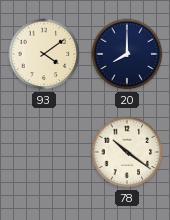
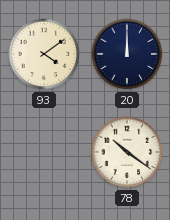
20: 8:00 -> 12:00 (127, 54)
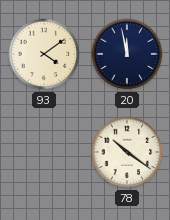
20: 12:00 -> 11:58 (127, 54)
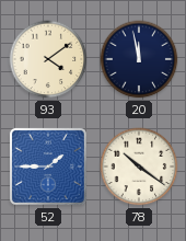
52: none -> 1:45 (48, 167)
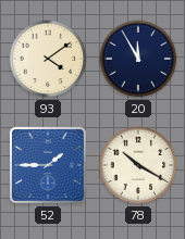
20: 11:58 -> 11:55 (138, 59)
78: 10:21 -> 10:20 (138, 165)
